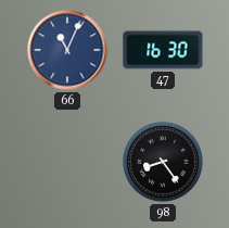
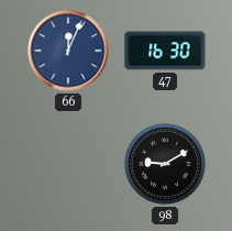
66: 11:04 -> 12:04 (68, 51)
98: 8:24 -> 9:10 (165, 164)
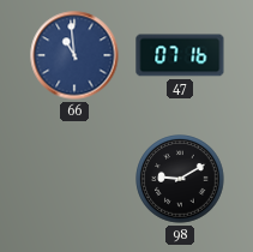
66: 12:04 -> 10:59 (74, 55)
47: 16:30 -> 07:16 (180, 55)
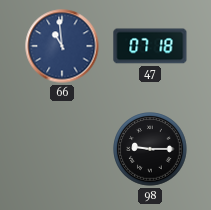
47: 07:16 -> 07:18 (150, 46)
98: 9:10 -> 9:15 (150, 149)
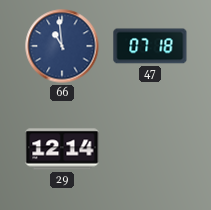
29: none -> 12:14 (62, 149)
98: 9:15 -> none (150, 149)
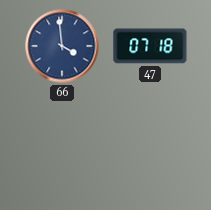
66: 10:59 -> 3:59 (62, 46)
29: 12:14 -> none (62, 149)
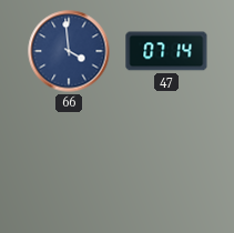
47: 07:18 -> 07:14 (166, 51)
